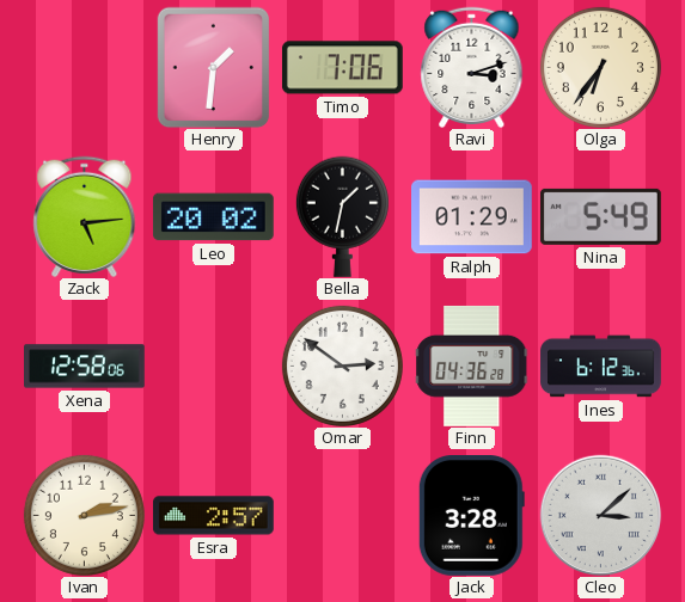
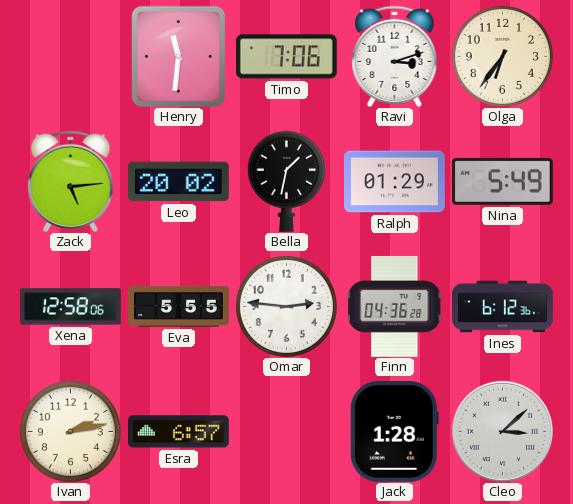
Henry: 1:31 -> 11:31 (179, 56)
Eva: none -> 5:55 (179, 306)
Omar: 2:51 -> 2:46 (286, 306)
Esra: 2:57 -> 6:57 (179, 432)
Jack: 3:28 -> 1:28 (394, 432)
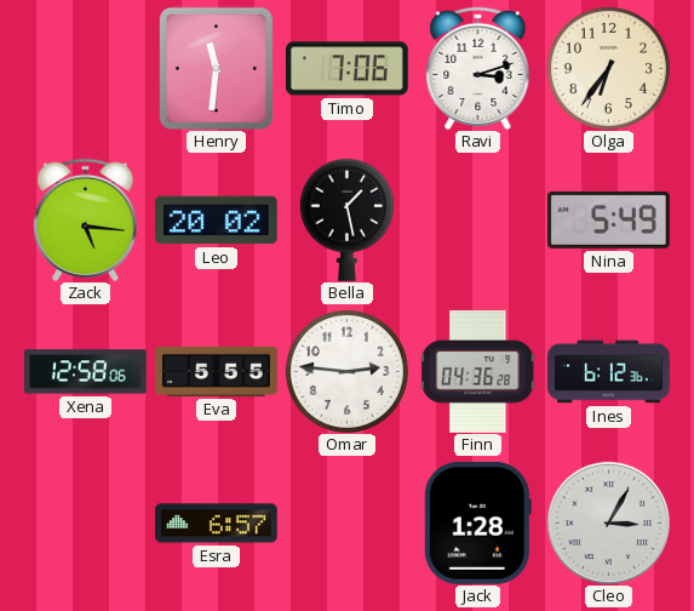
Zack: 5:14 -> 5:16 (86, 219)
Bella: 1:32 -> 1:28 (346, 219)
Ralph: 01:29 -> none (395, 182)
Ivan: 2:13 -> none (70, 431)
Cleo: 3:08 -> 3:05 (608, 523)
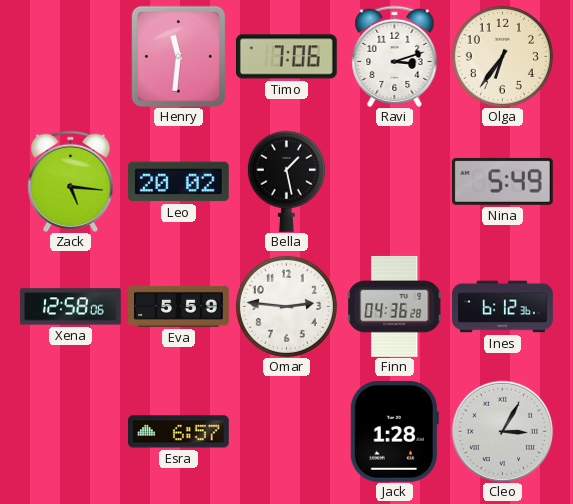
Eva: 5:55 -> 5:59 (179, 306)
